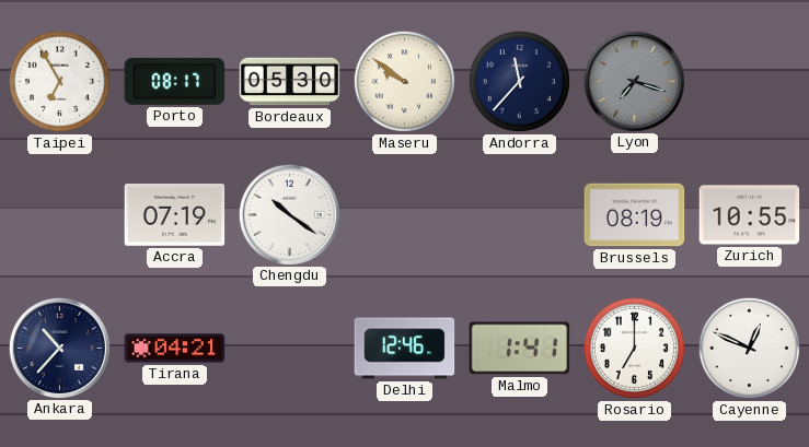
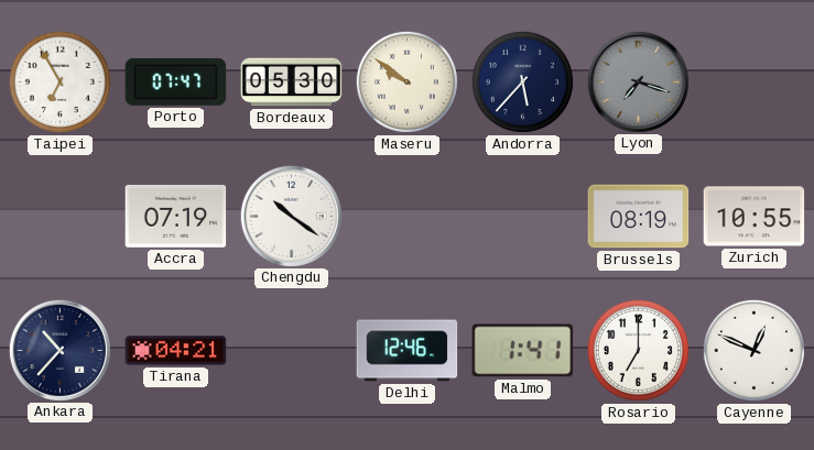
Porto: 08:17 -> 07:47 (176, 81)
Andorra: 11:37 -> 5:37 (522, 81)
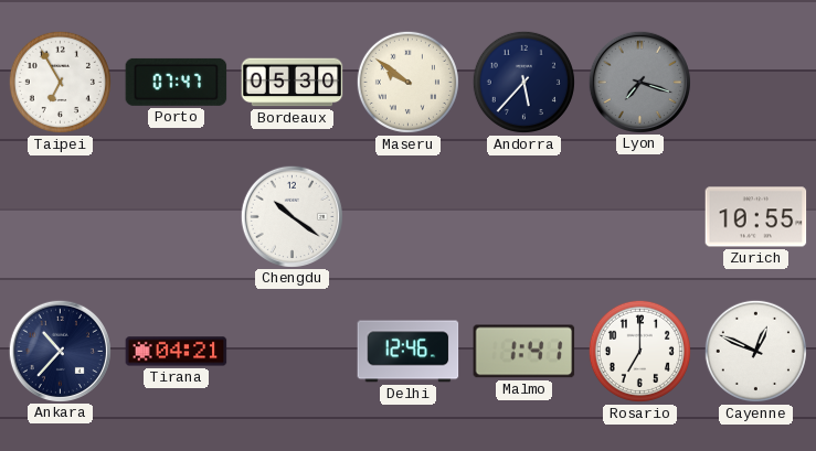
Accra: 07:19 -> none (176, 217)
Brussels: 08:19 -> none (639, 217)
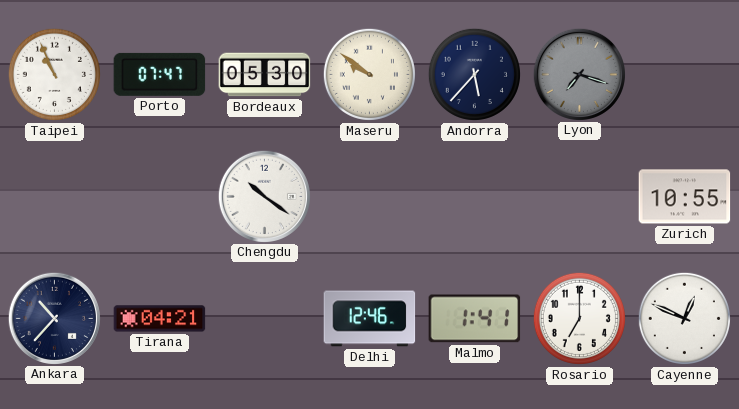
Taipei: 6:55 -> 10:56 (54, 74)
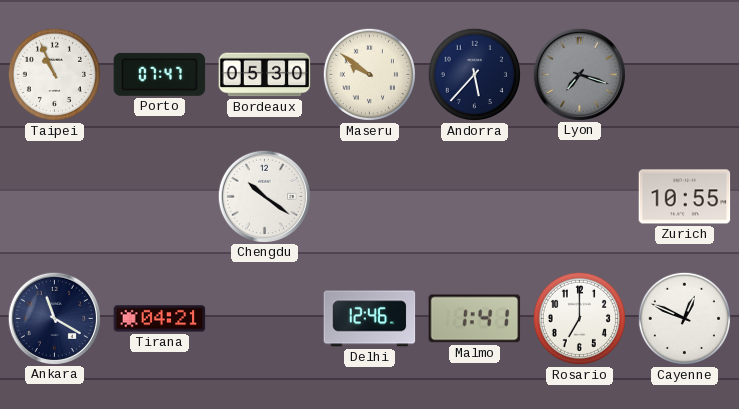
Ankara: 10:37 -> 11:20 (54, 318)
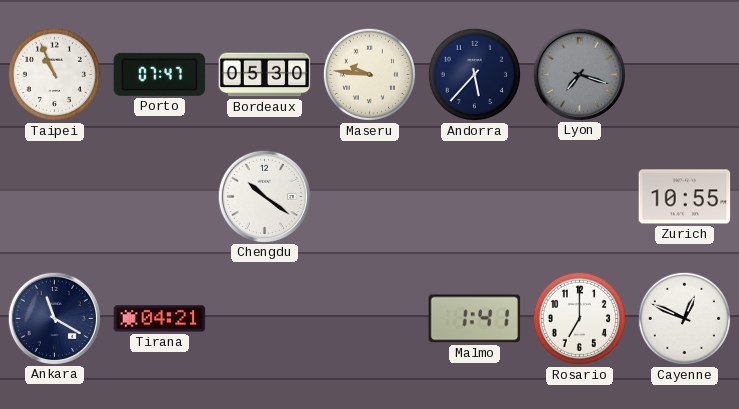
Maseru: 9:51 -> 9:46 (369, 74)
Delhi: 12:46 -> none (370, 319)
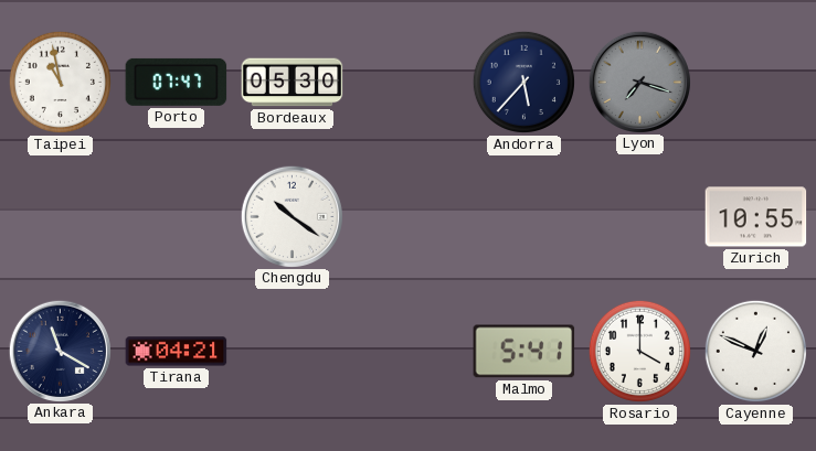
Taipei: 10:56 -> 10:58 (60, 82)
Maseru: 9:46 -> none (369, 74)
Malmo: 1:41 -> 5:41 (524, 352)
Rosario: 7:00 -> 4:00 (639, 351)
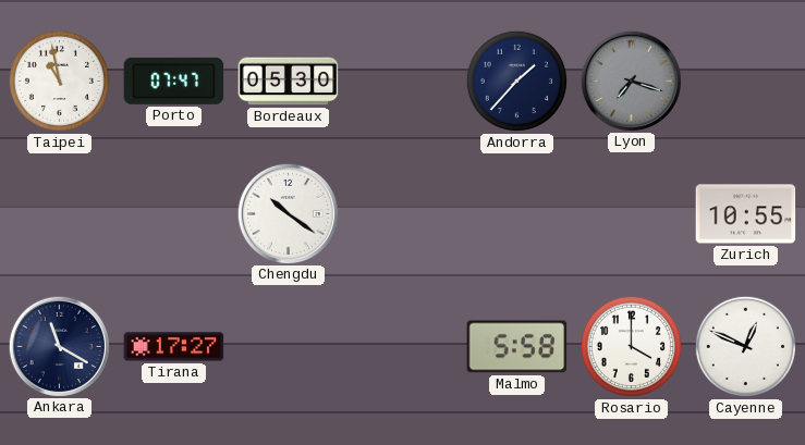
Andorra: 5:37 -> 1:37 (516, 81)
Tirana: 04:21 -> 17:27 (174, 347)
Malmo: 5:41 -> 5:58 (517, 347)
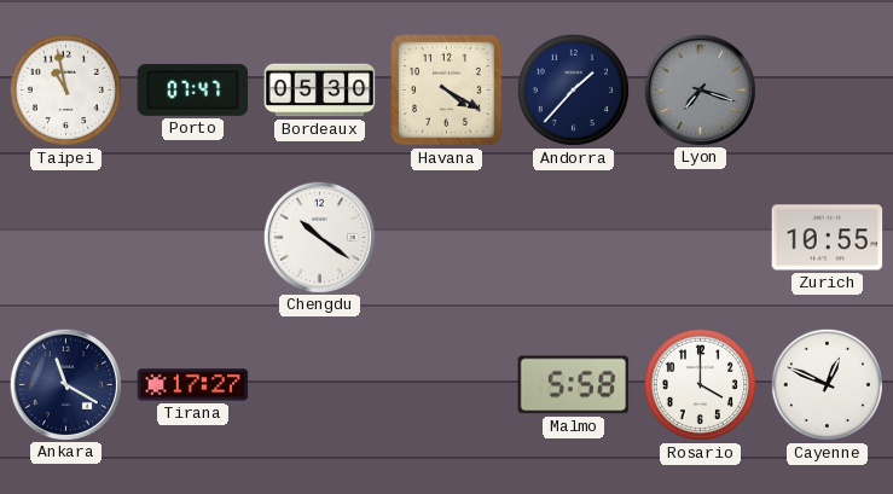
Havana: none -> 4:20 (447, 91)
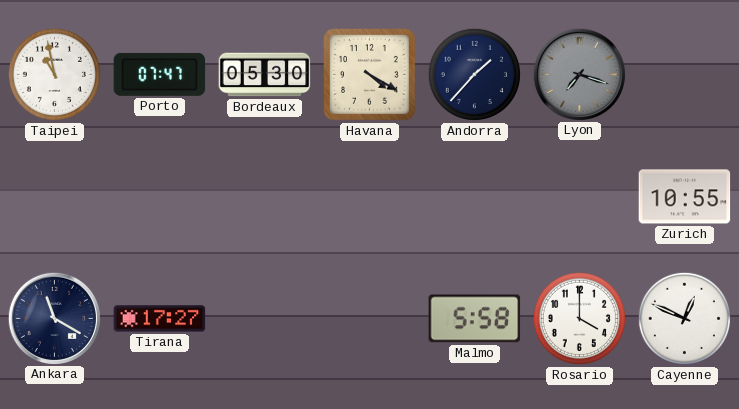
Chengdu: 10:21 -> none (319, 237)
